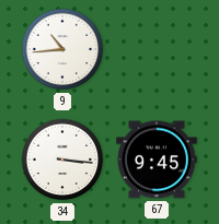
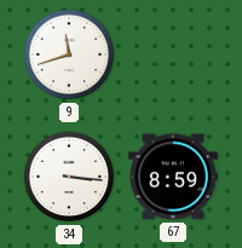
9: 10:44 -> 11:42 (69, 54)
67: 9:45 -> 8:59 (173, 177)
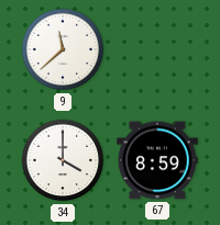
9: 11:42 -> 11:38 (63, 49)
34: 3:16 -> 4:00 (63, 160)
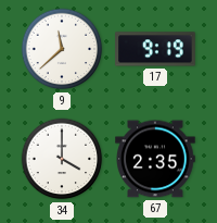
17: none -> 9:19 (155, 49)
67: 8:59 -> 2:35 (155, 159)
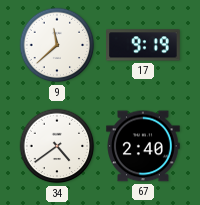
34: 4:00 -> 4:39 (57, 146)
67: 2:35 -> 2:40 (143, 146)
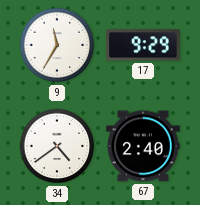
9: 11:38 -> 11:35 (57, 45)
17: 9:19 -> 9:29 (143, 45)
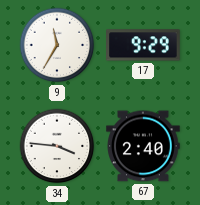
34: 4:39 -> 3:46 (57, 146)
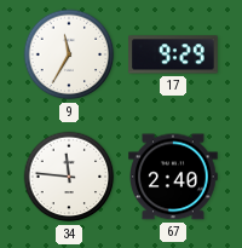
34: 3:46 -> 11:46 (69, 177)
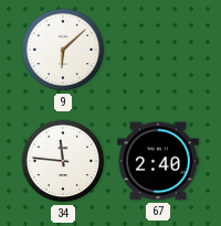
9: 11:35 -> 6:08 (63, 50)
17: 9:29 -> none (173, 54)
